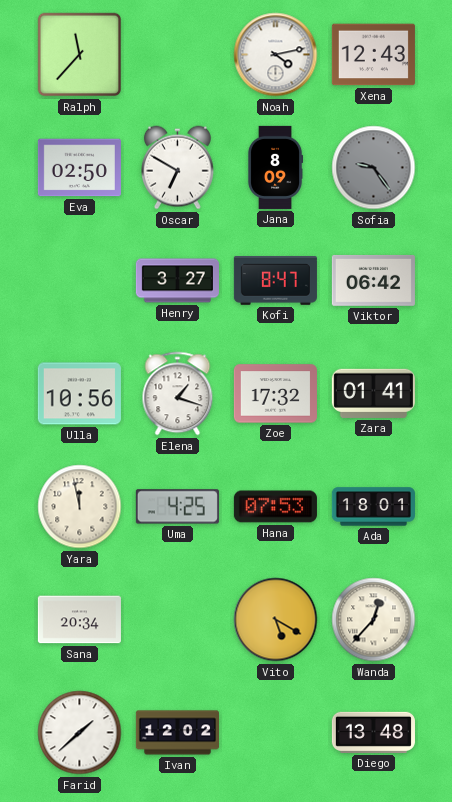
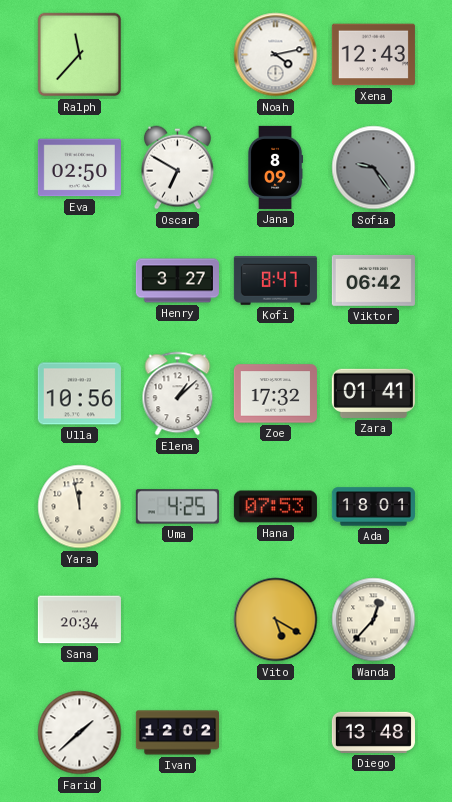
Elena: 1:18 -> 1:08 (178, 394)
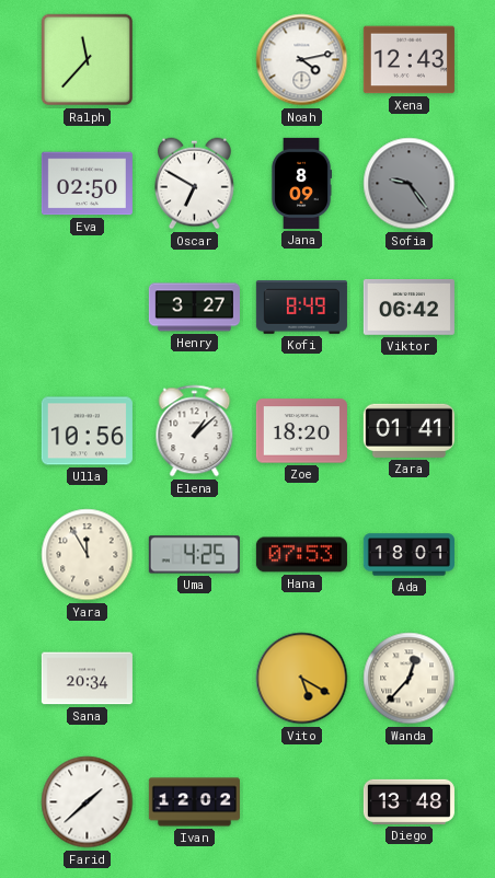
Kofi: 8:47 -> 8:49 (301, 308)
Zoe: 17:32 -> 18:20 (301, 431)
Yara: 11:58 -> 11:55 (88, 555)
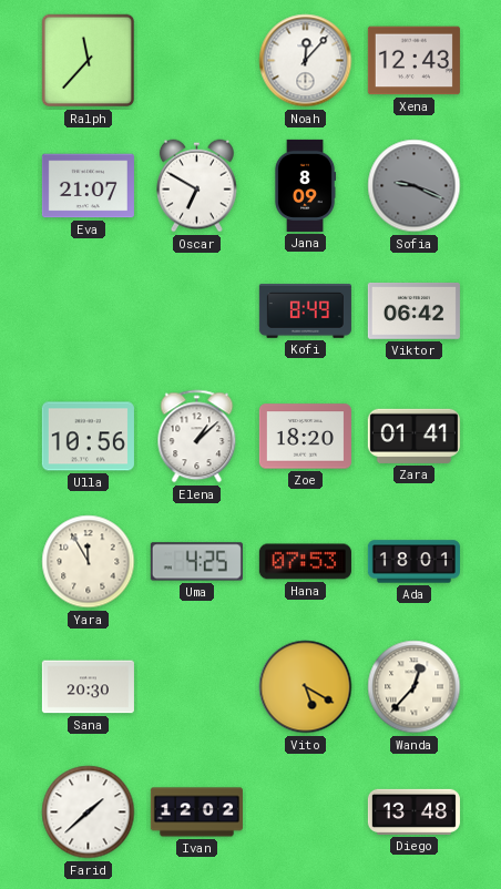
Noah: 4:13 -> 12:07 (306, 61)
Eva: 02:50 -> 21:07 (88, 186)
Sofia: 9:24 -> 9:19 (415, 186)
Henry: 3:27 -> none (194, 308)
Sana: 20:34 -> 20:30 (88, 687)
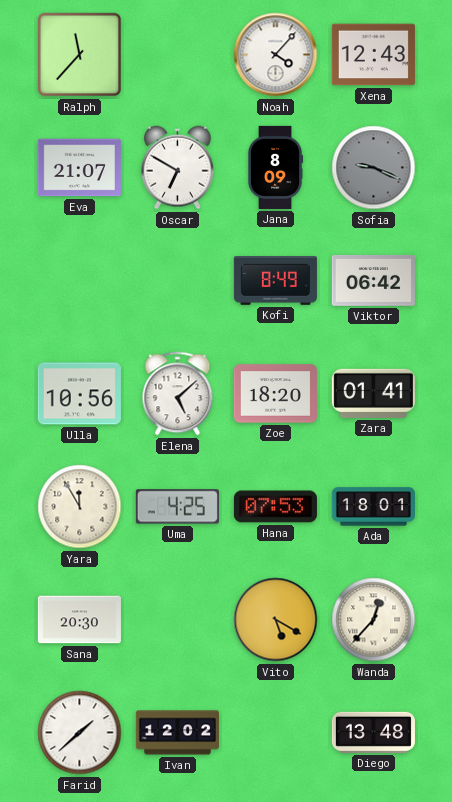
Noah: 12:07 -> 4:07 (276, 55)
Elena: 1:08 -> 5:08 (178, 394)
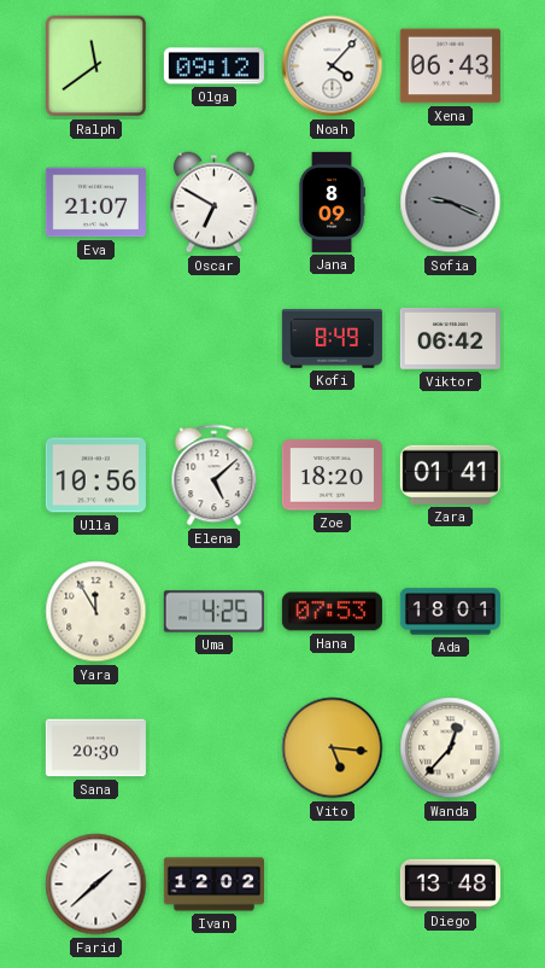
Ralph: 11:37 -> 11:39 (96, 66)
Olga: none -> 09:12 (213, 66)
Xena: 12:43 -> 06:43 (450, 66)
Vito: 5:20 -> 5:16 (333, 748)
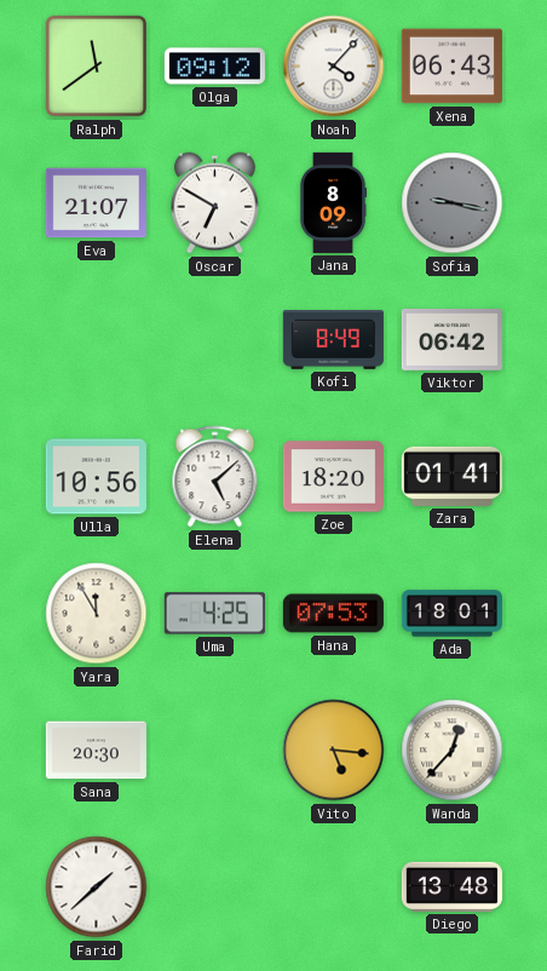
Sofia: 9:19 -> 9:17 (453, 203)
Ivan: 12:02 -> none (213, 885)
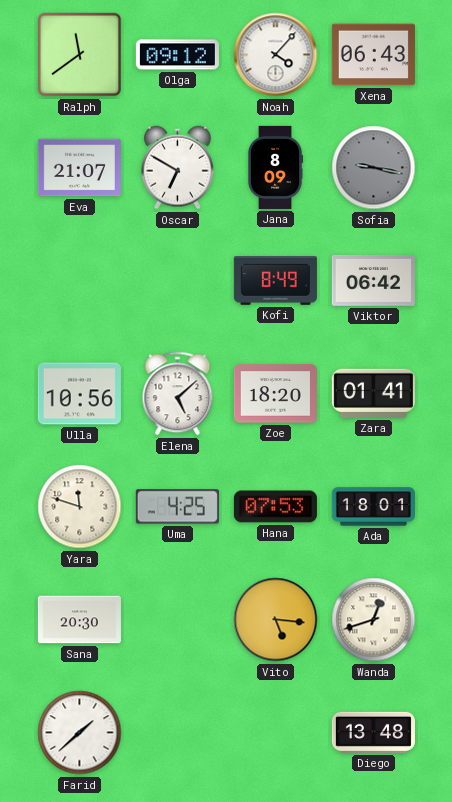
Yara: 11:55 -> 11:48 (80, 507)
Wanda: 12:37 -> 12:42 (374, 620)
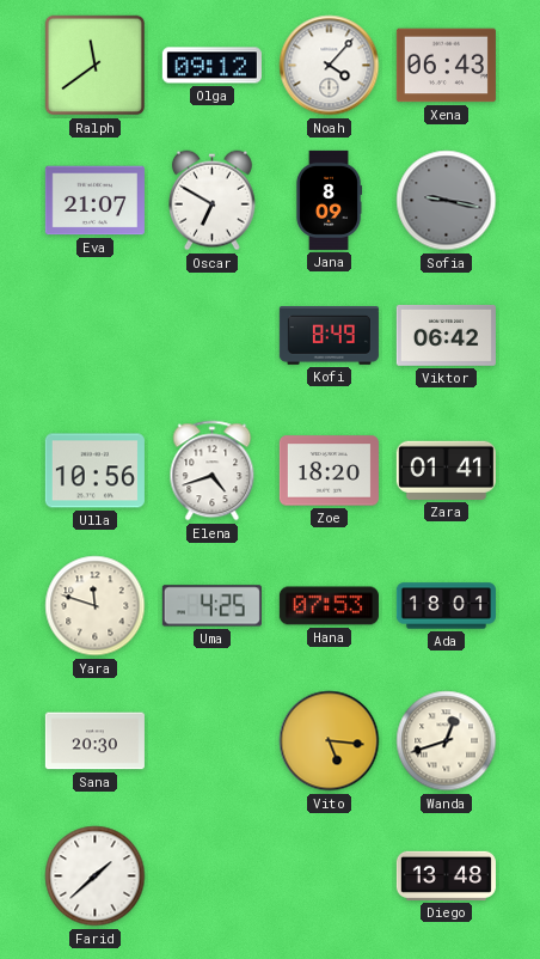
Elena: 5:08 -> 4:42 (213, 471)
